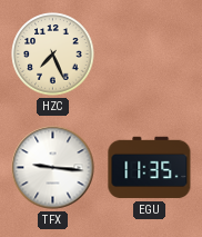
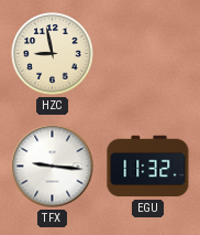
HZC: 7:26 -> 8:58 (53, 54)
EGU: 11:35 -> 11:32 (148, 167)
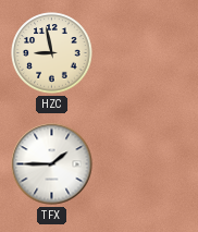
TFX: 9:16 -> 1:45 (52, 164)
EGU: 11:32 -> none (148, 167)
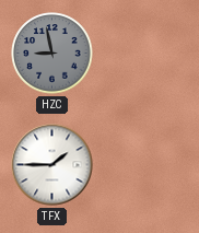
HZC dial: cream -> grey (52, 54)
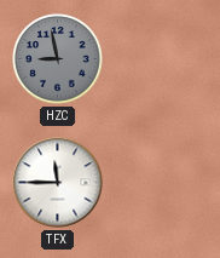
TFX: 1:45 -> 11:45 (58, 183)
